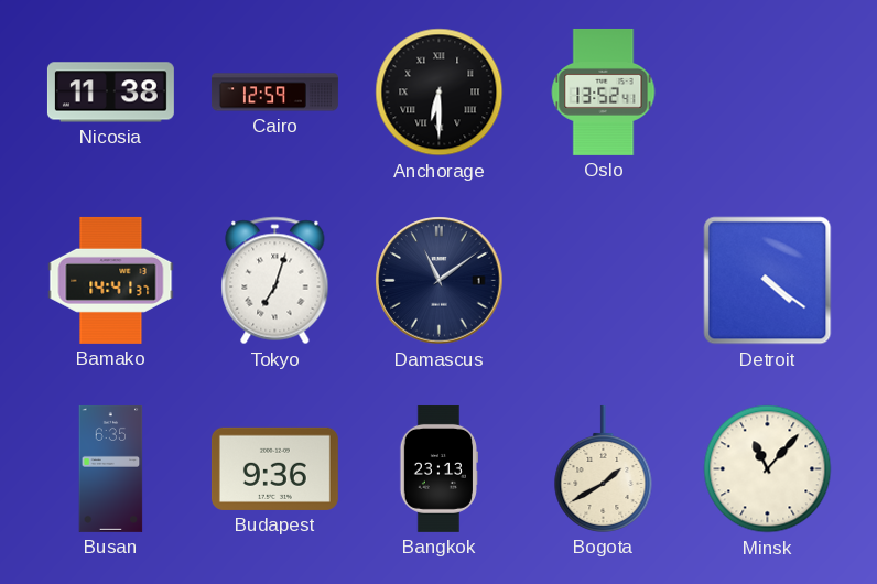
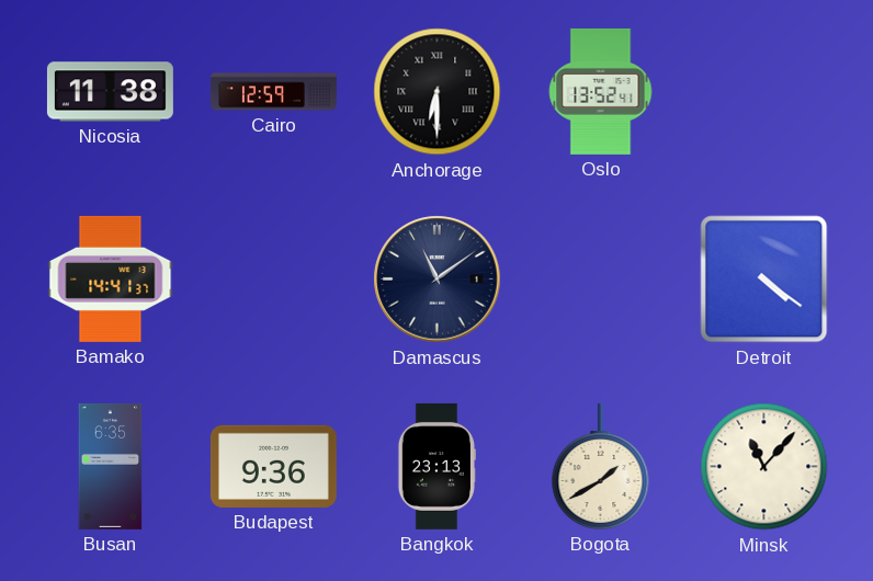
Tokyo: 7:03 -> none (275, 281)
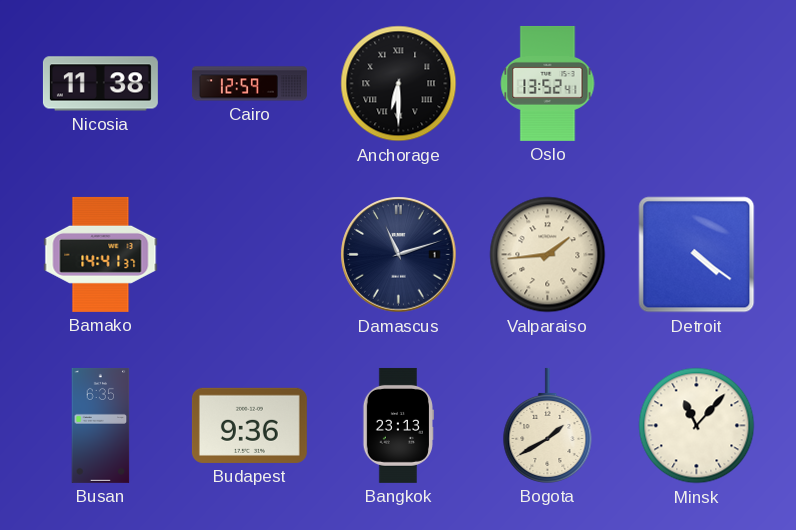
Damascus: 11:09 -> 11:12 (399, 255)
Valparaiso: none -> 1:44 (548, 255)
